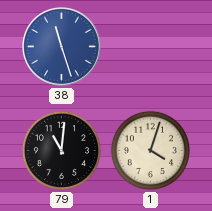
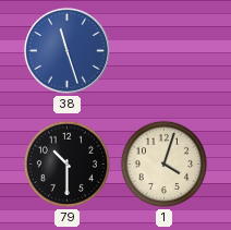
79: 11:01 -> 10:30 (66, 164)
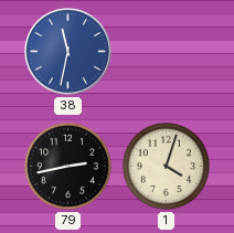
38: 11:27 -> 11:32 (67, 51)
79: 10:30 -> 2:43 (67, 166)
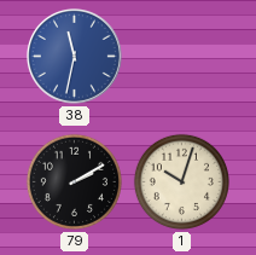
79: 2:43 -> 2:10 (74, 181)
1: 4:03 -> 10:03 (181, 181)
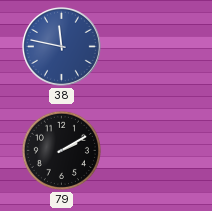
38: 11:32 -> 11:47 (61, 46)
1: 10:03 -> none (181, 181)
